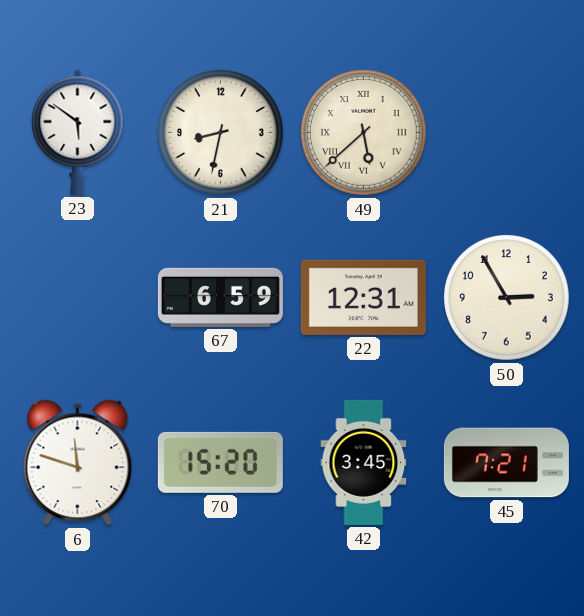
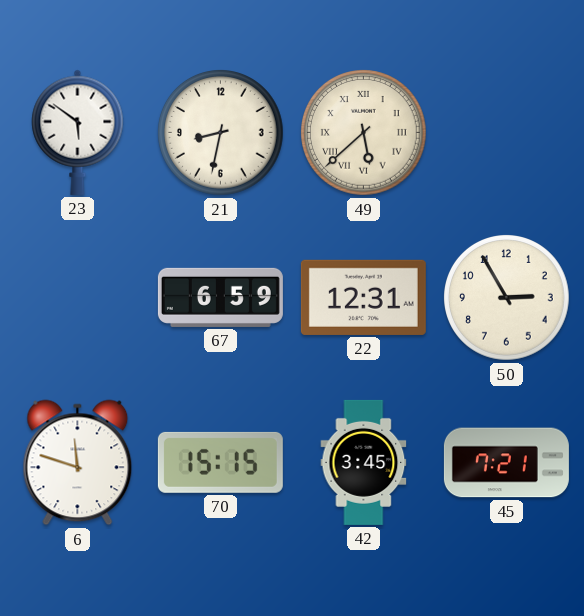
70: 15:20 -> 15:15 (220, 462)
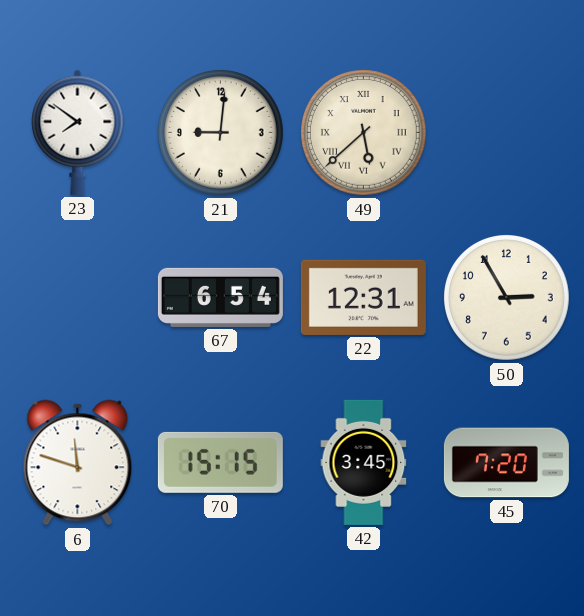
23: 5:51 -> 7:51 (78, 132)
21: 8:32 -> 9:01 (221, 133)
67: 6:59 -> 6:54 (220, 297)
45: 7:21 -> 7:20 (506, 463)
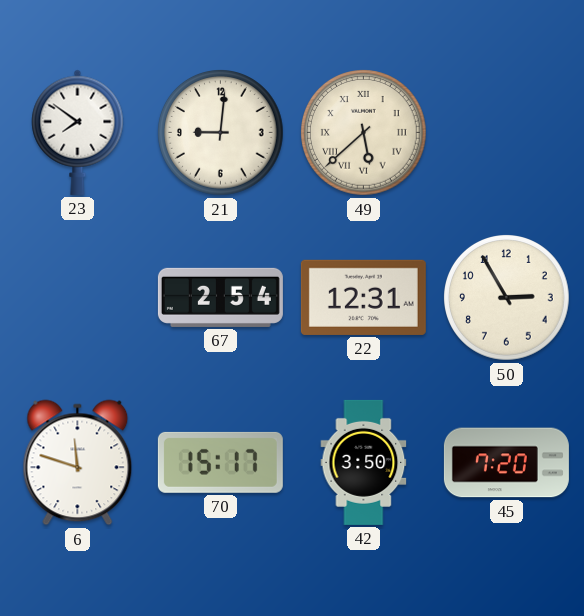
67: 6:54 -> 2:54 (220, 297)
70: 15:15 -> 15:17 (220, 462)
42: 3:45 -> 3:50 (364, 462)
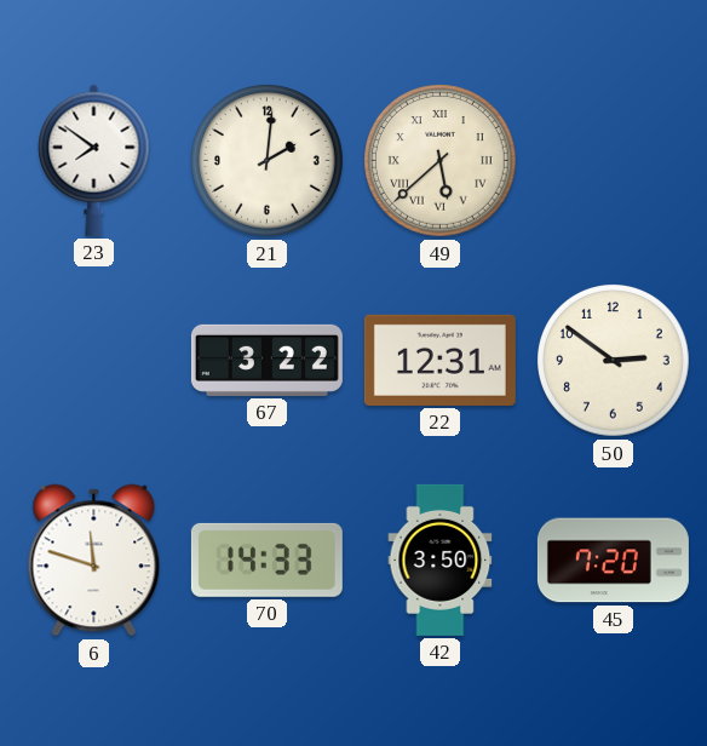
21: 9:01 -> 2:01 (268, 161)
67: 2:54 -> 3:22 (266, 360)
50: 2:55 -> 2:51 (614, 361)
70: 15:17 -> 14:33 (266, 559)
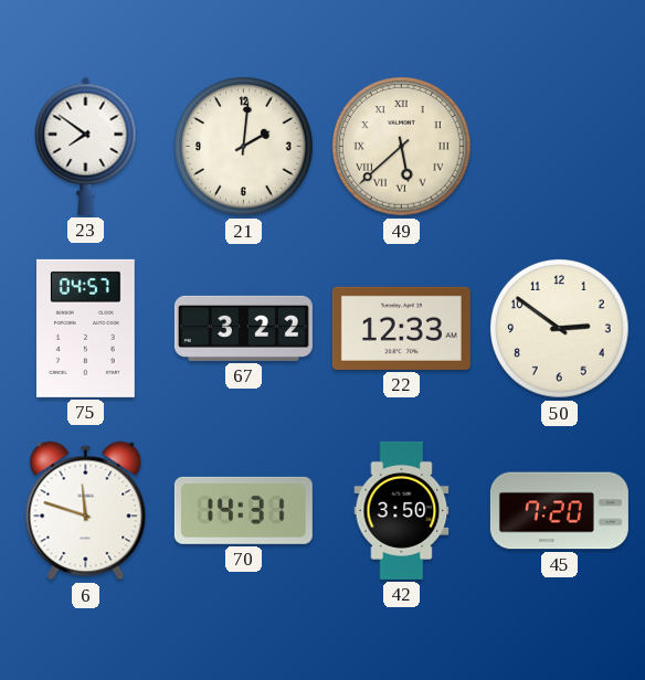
75: none -> 04:57 (85, 328)
22: 12:31 -> 12:33 (401, 328)
70: 14:33 -> 14:31 (243, 510)
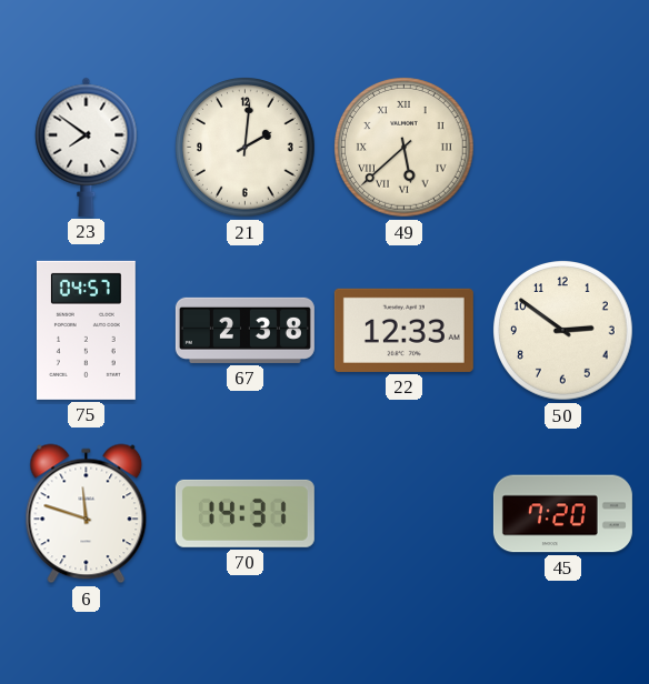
67: 3:22 -> 2:38 (244, 330)
42: 3:50 -> none (402, 510)
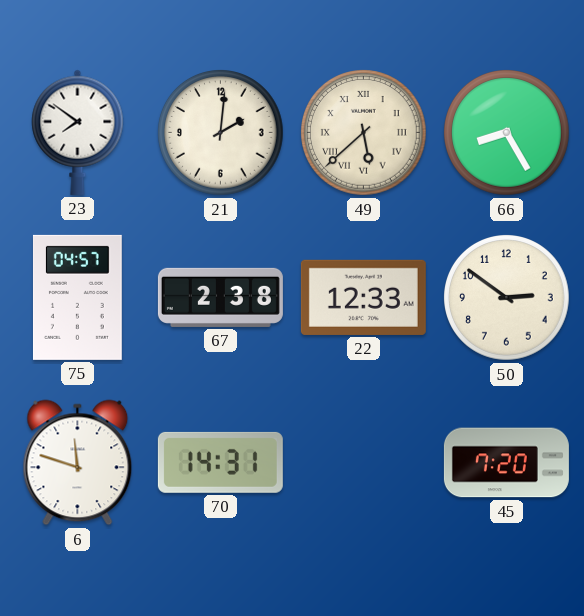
66: none -> 8:25 (507, 133)
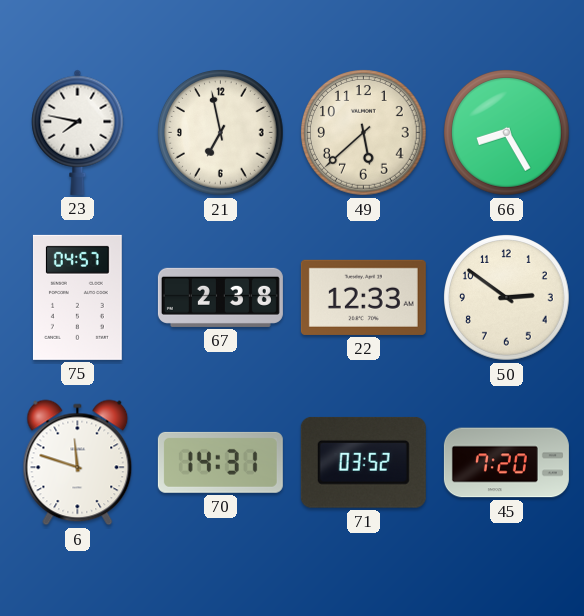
23: 7:51 -> 7:47 (78, 132)
21: 2:01 -> 6:58 (221, 133)
49 numerals: Roman -> Arabic (364, 133)
71: none -> 03:52 (363, 462)
